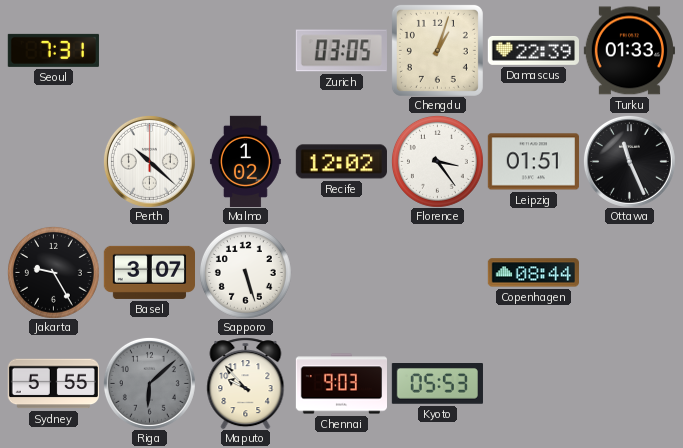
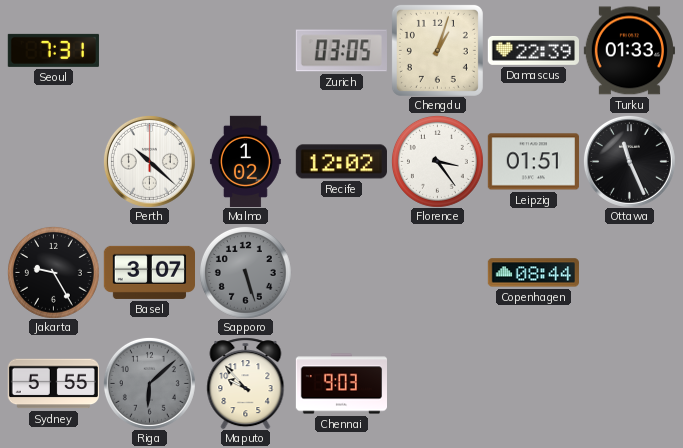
Sapporo dial: white -> grey (245, 272)
Kyoto: 05:53 -> none (437, 384)
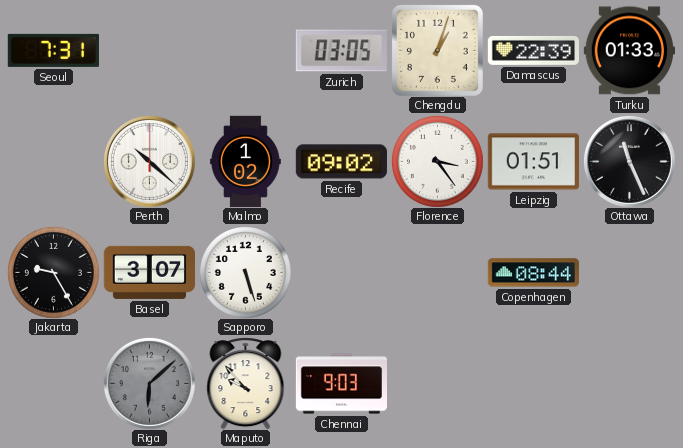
Recife: 12:02 -> 09:02 (341, 162)
Sapporo dial: grey -> white (245, 272)
Sydney: 5:55 -> none (53, 384)
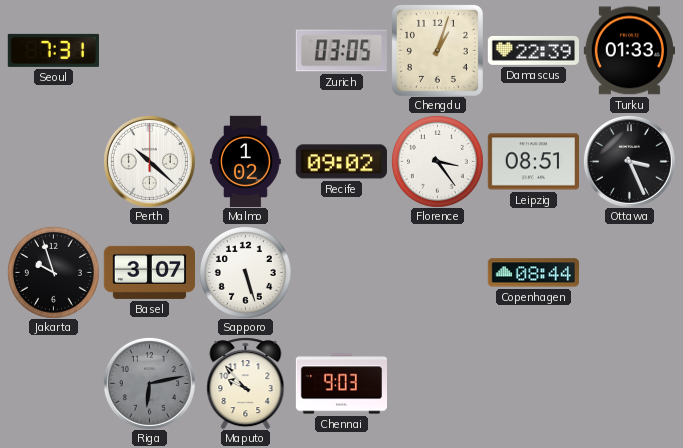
Leipzig: 01:51 -> 08:51 (533, 162)
Ottawa: 11:26 -> 3:26 (629, 161)
Jakarta: 9:25 -> 9:57 (53, 272)
Riga: 6:08 -> 6:13 (149, 383)
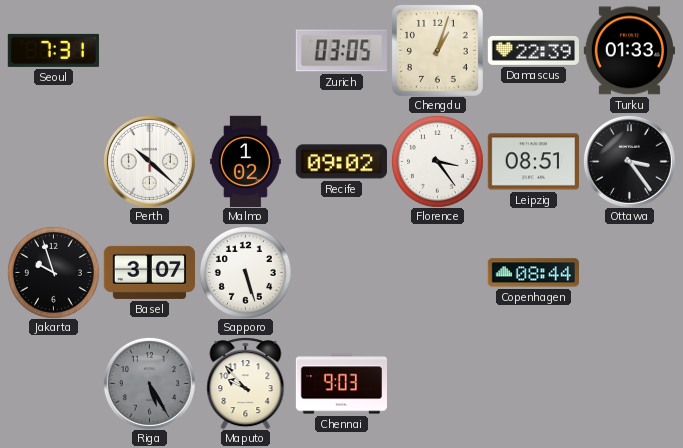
Ottawa: 3:26 -> 3:24 (629, 161)
Riga: 6:13 -> 5:25 (149, 383)
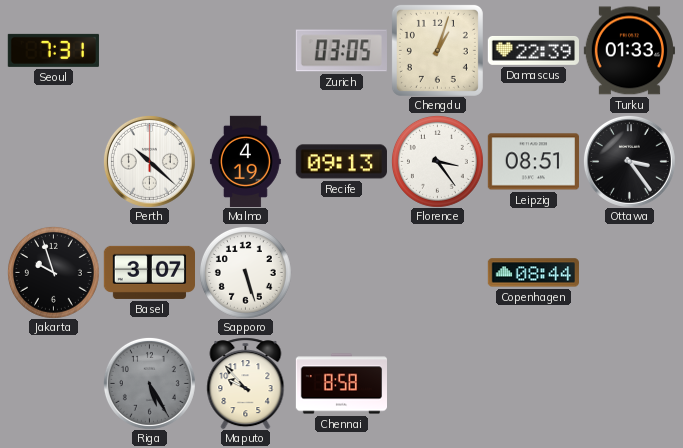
Malmo: 1:02 -> 4:19 (245, 161)
Recife: 09:02 -> 09:13 (341, 162)
Chennai: 9:03 -> 8:58 (341, 384)
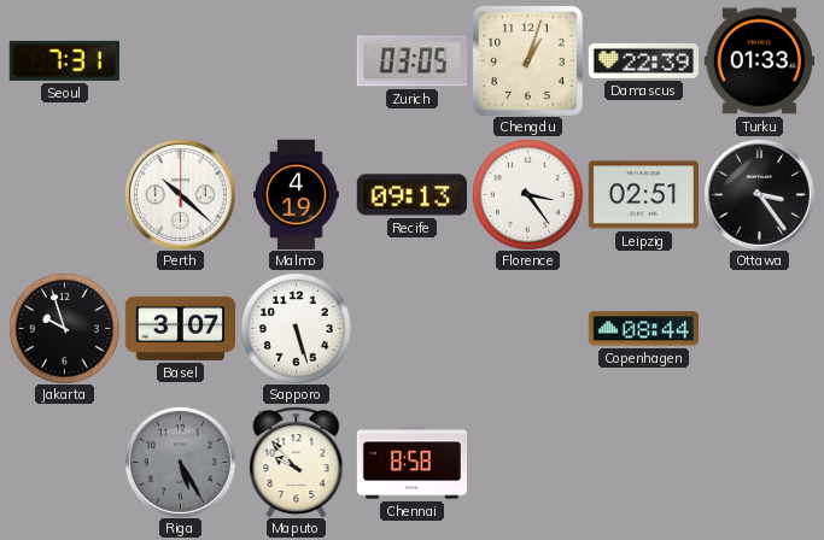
Leipzig: 08:51 -> 02:51 (643, 195)
